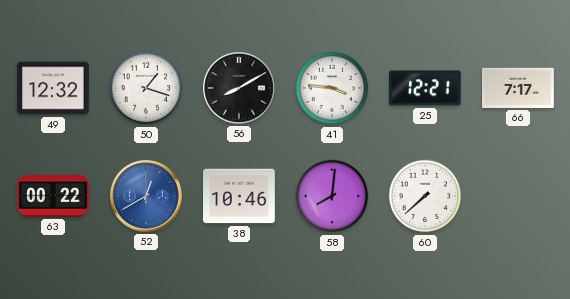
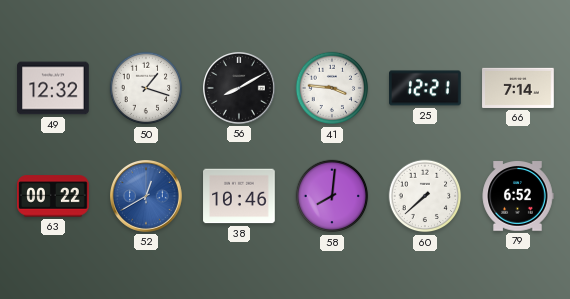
66: 7:17 -> 7:14 (518, 88)
79: none -> 6:52 (518, 196)
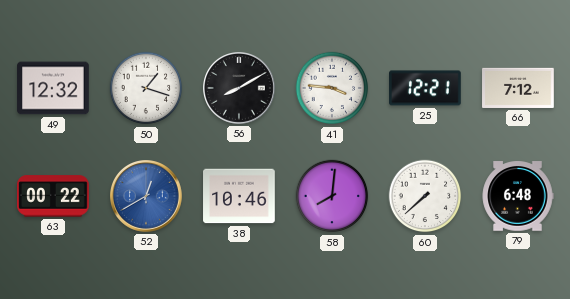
66: 7:14 -> 7:12 (518, 88)
79: 6:52 -> 6:48 (518, 196)
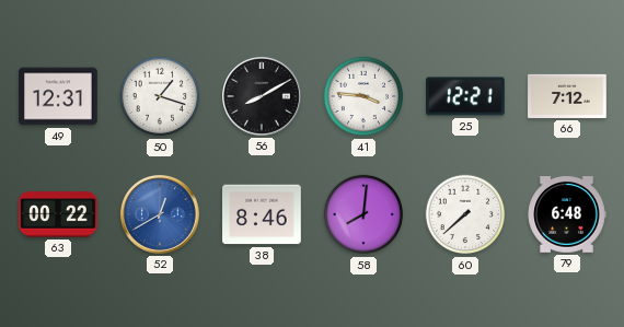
49: 12:32 -> 12:31 (58, 96)
38: 10:46 -> 8:46 (262, 214)
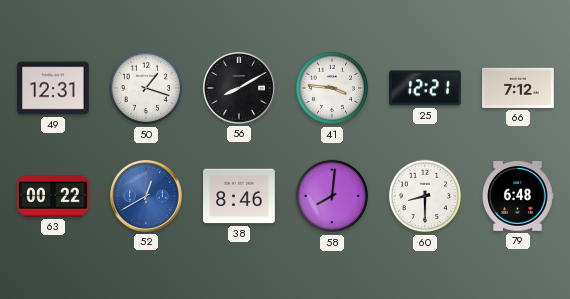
60: 7:38 -> 8:30 (425, 196)
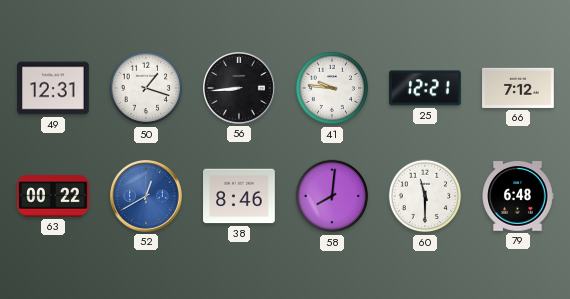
56: 8:10 -> 8:44 (240, 89)
41: 3:46 -> 9:46 (332, 88)
60: 8:30 -> 11:30 (425, 196)
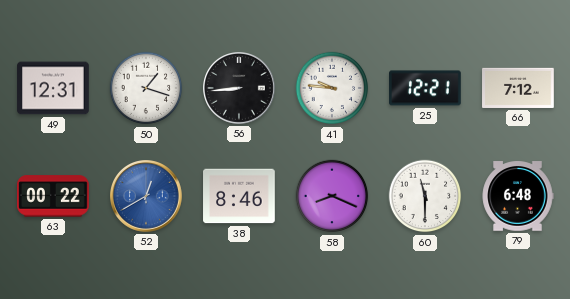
58: 8:01 -> 8:19 (332, 196)
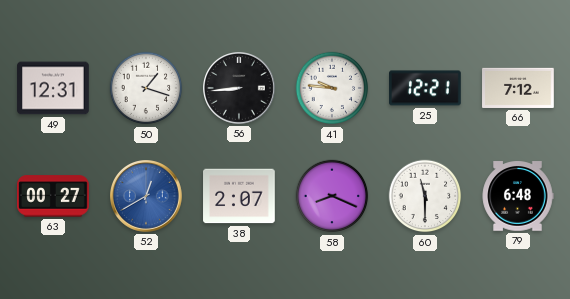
63: 00:22 -> 00:27 (53, 196)
38: 8:46 -> 2:07 (239, 196)
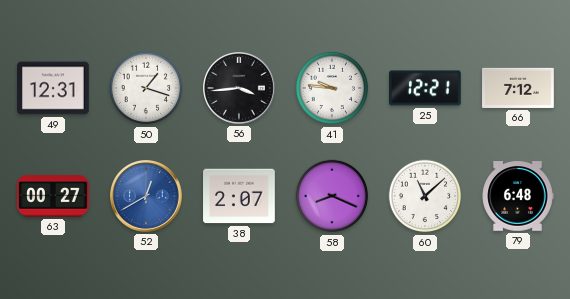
56: 8:44 -> 3:44 (240, 89)
60: 11:30 -> 11:08 (425, 196)
